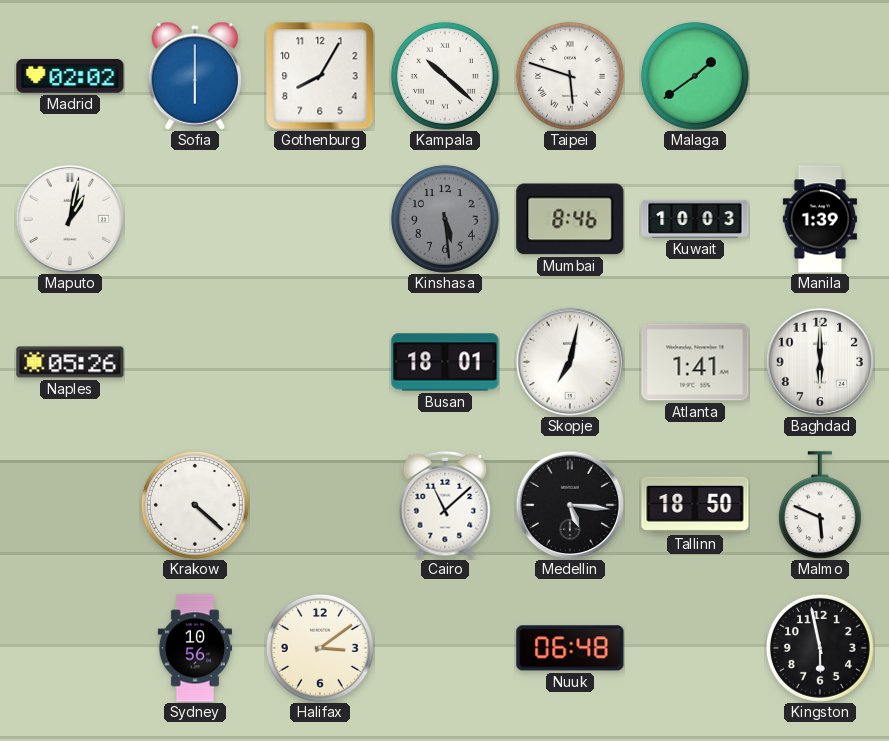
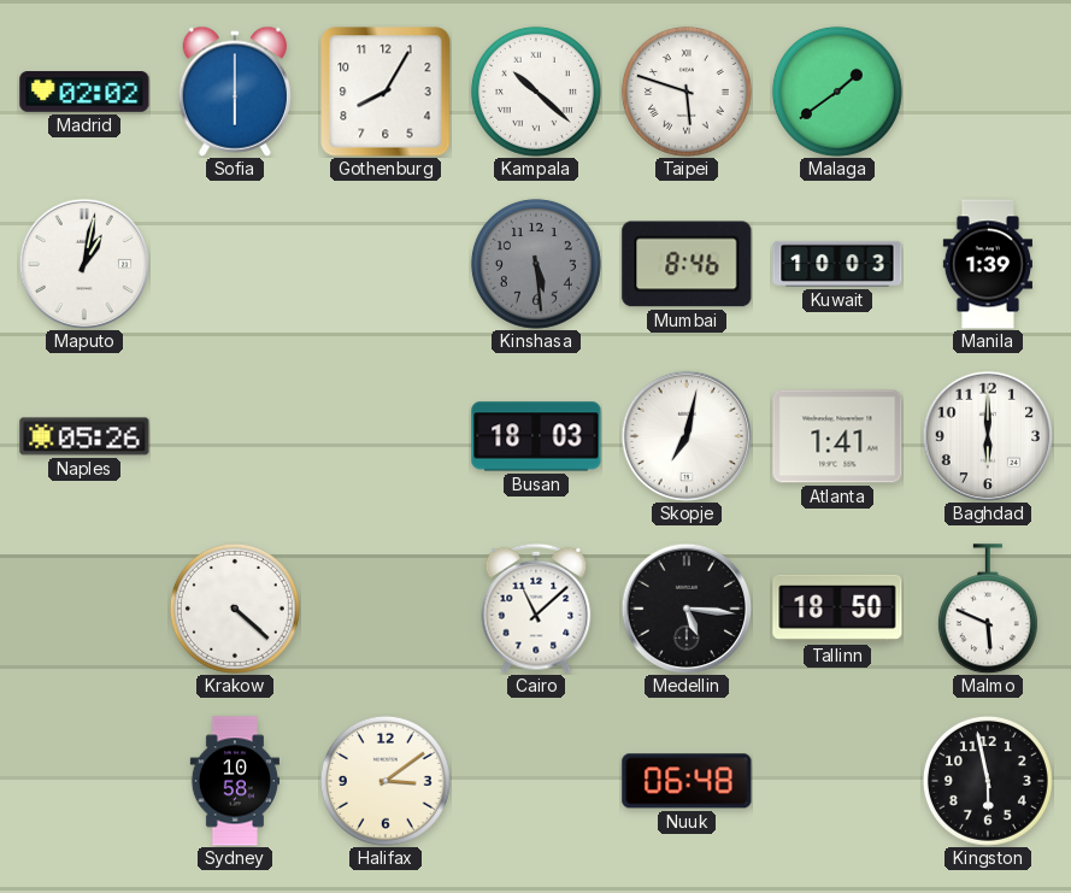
Busan: 18:01 -> 18:03 (536, 436)
Sydney: 10:56 -> 10:58 (235, 781)
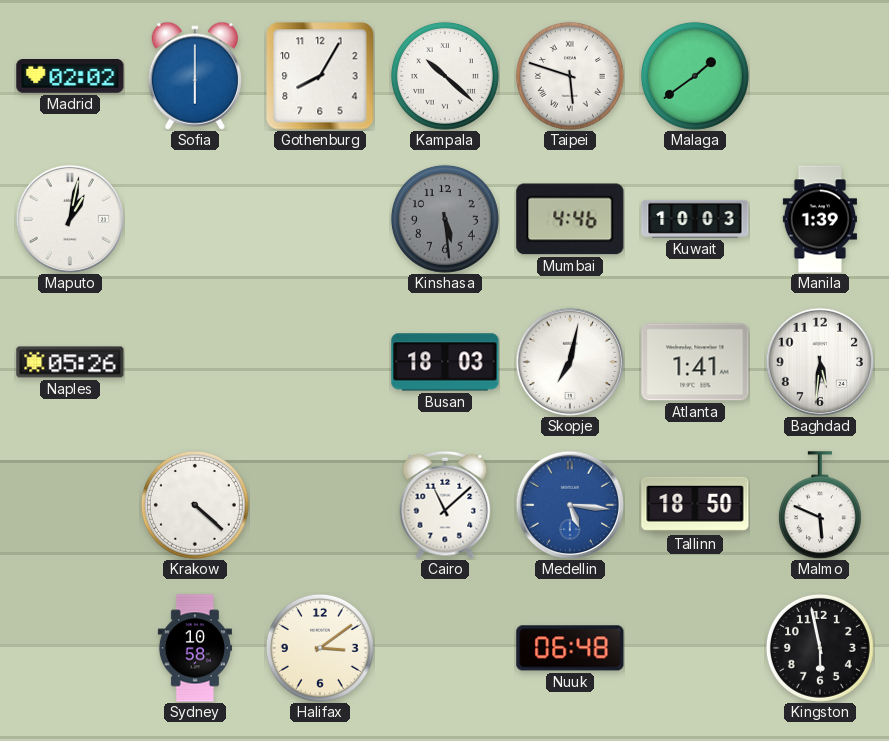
Mumbai: 8:46 -> 4:46 (570, 219)
Baghdad: 6:00 -> 5:31 (820, 362)
Medellin dial: black -> blue (570, 505)
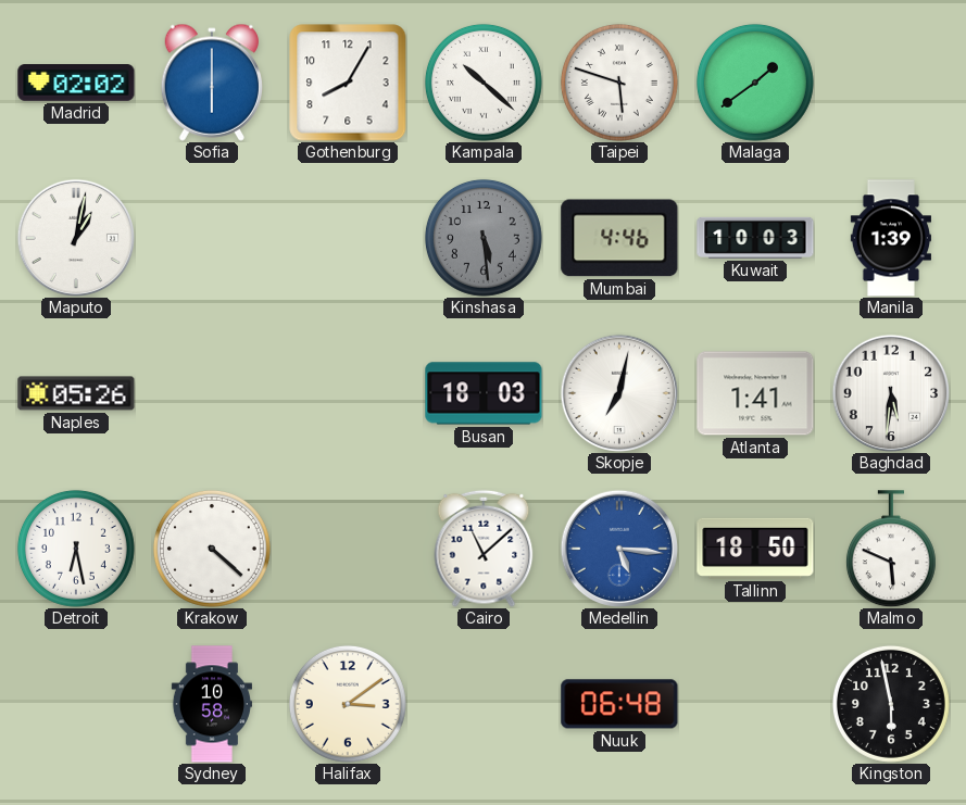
Detroit: none -> 6:28 (76, 549)
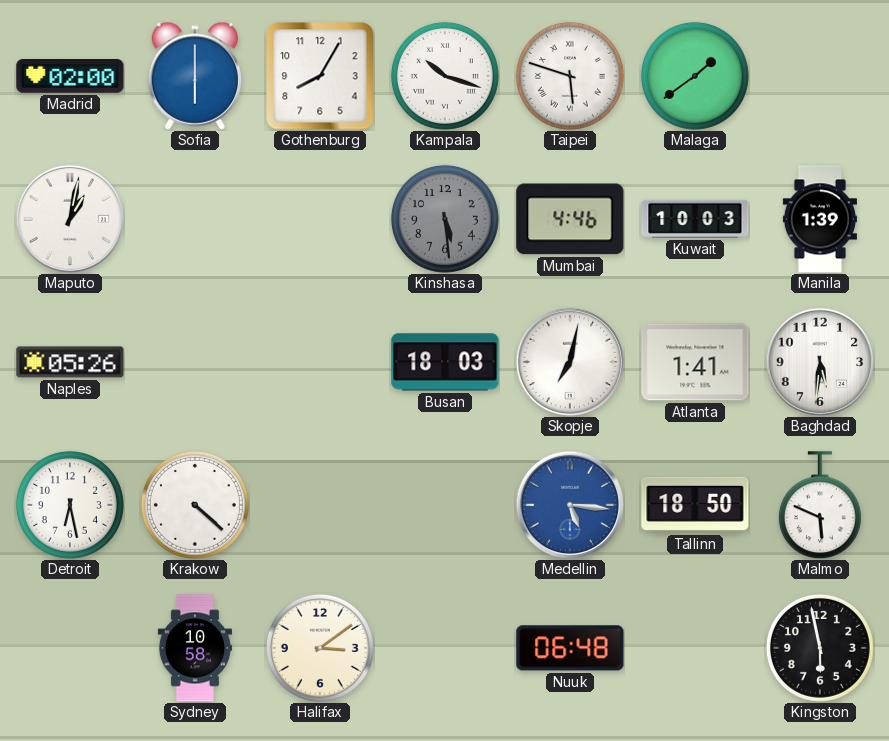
Madrid: 02:02 -> 02:00 (70, 77)
Kampala: 10:22 -> 10:18 (445, 76)
Cairo: 11:08 -> none (484, 549)
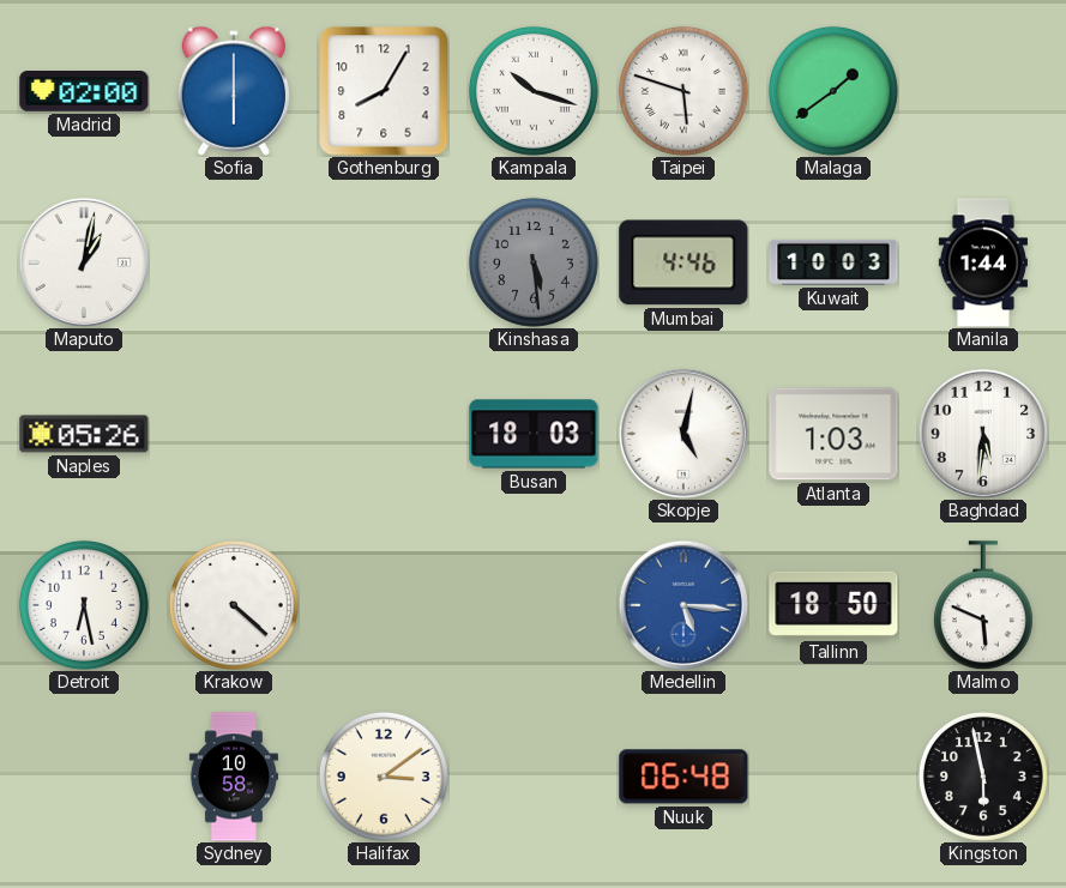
Manila: 1:39 -> 1:44 (983, 262)
Skopje: 7:02 -> 5:02 (683, 434)
Atlanta: 1:41 -> 1:03 (833, 434)
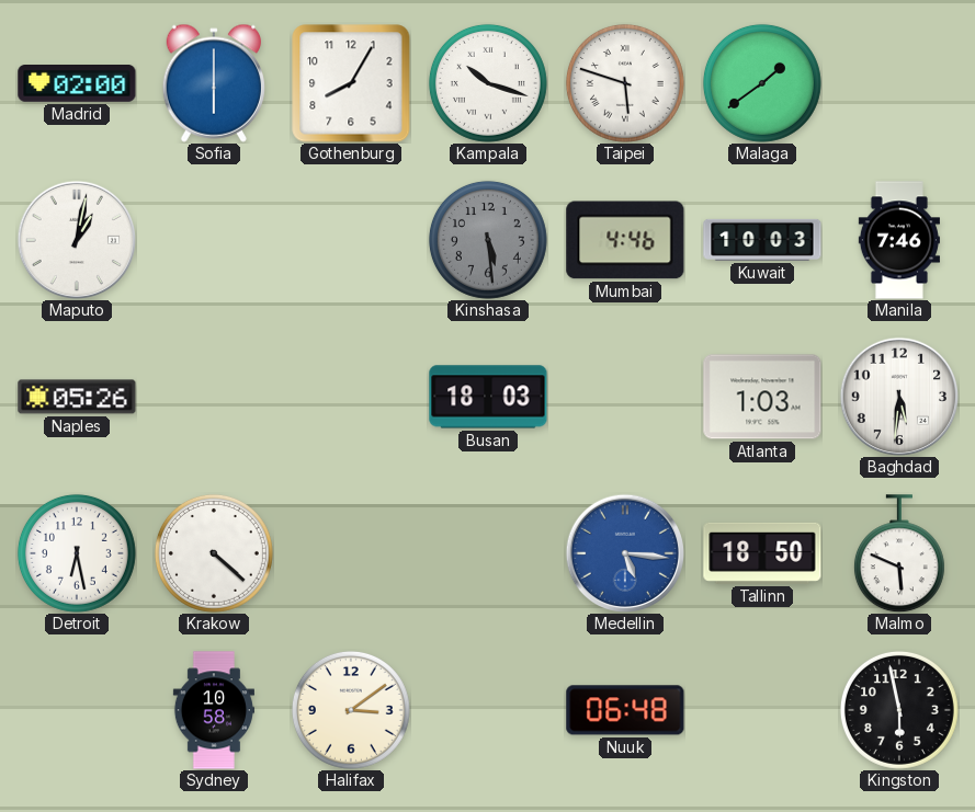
Manila: 1:44 -> 7:46 (899, 240)
Skopje: 5:02 -> none (683, 434)
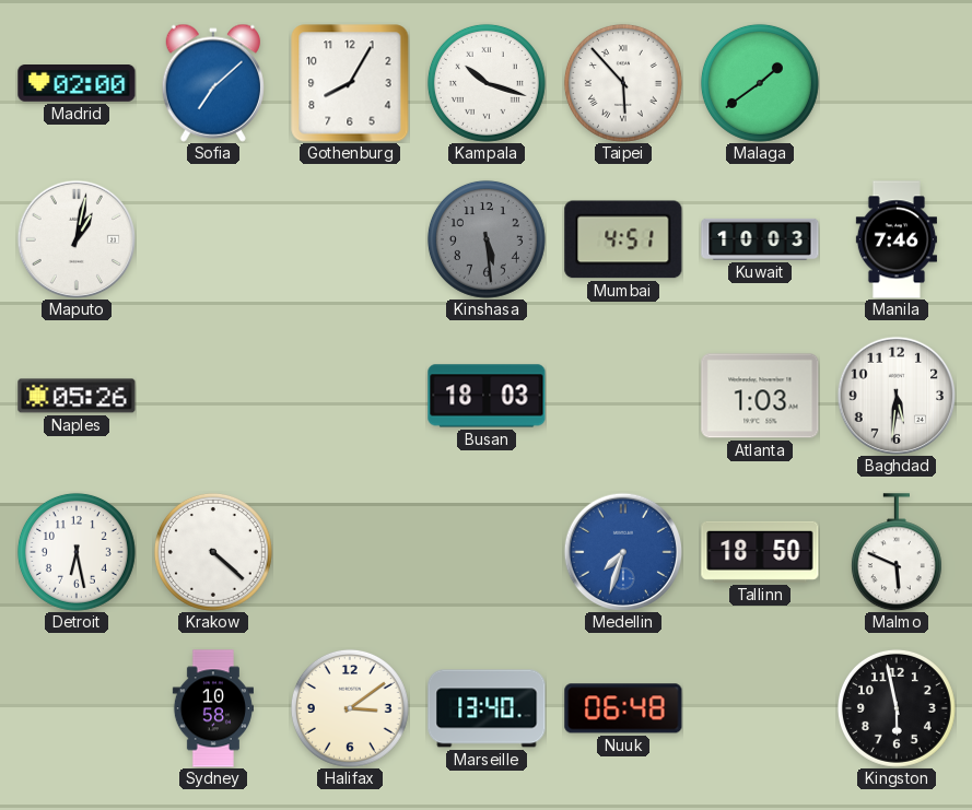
Sofia: 6:00 -> 7:08 (212, 83)
Taipei: 5:48 -> 5:53 (623, 83)
Mumbai: 4:46 -> 4:51 (623, 239)
Medellin: 5:16 -> 7:33 (623, 552)
Marseille: none -> 13:40 (487, 708)
